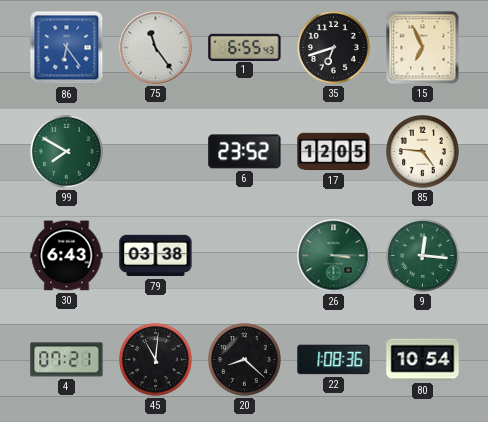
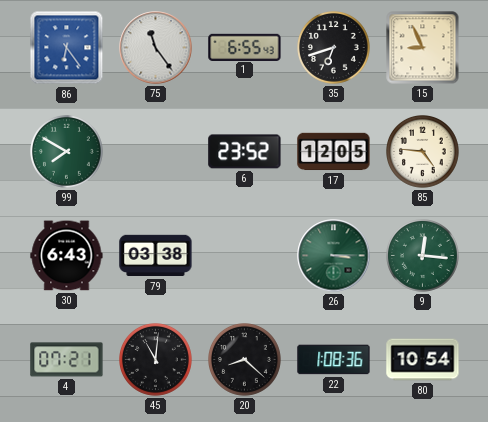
15: 6:56 -> 8:56 (423, 48)
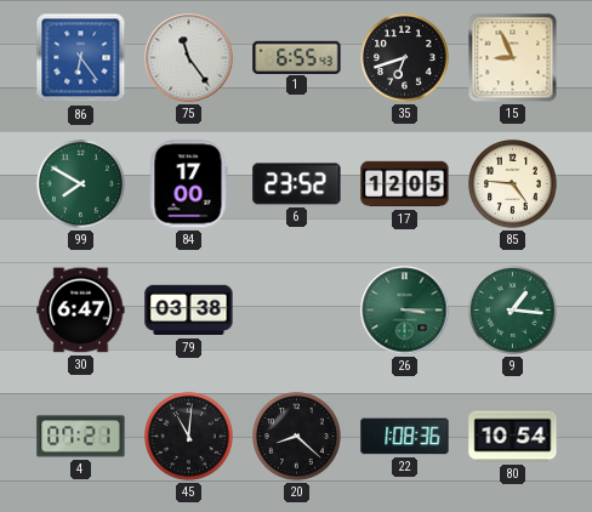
84: none -> 17:00 (188, 184)
30: 6:43 -> 6:47 (81, 311)
9: 12:16 -> 1:16 (513, 311)
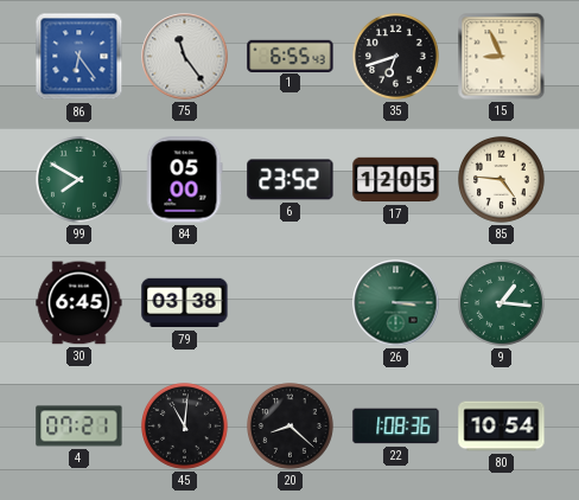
84: 17:00 -> 05:00 (184, 180)
30: 6:47 -> 6:45 (79, 303)
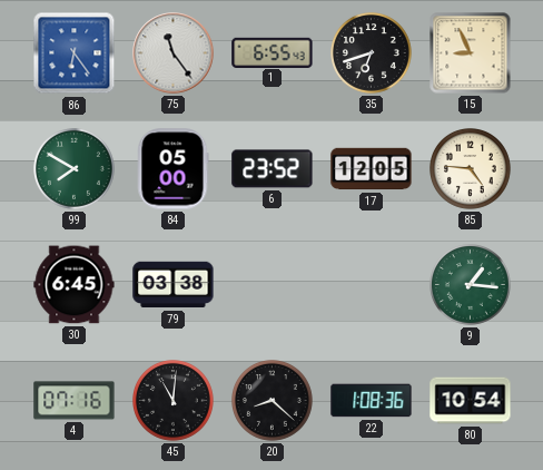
26: 3:15 -> none (396, 303)
4: 07:21 -> 07:16 (75, 401)
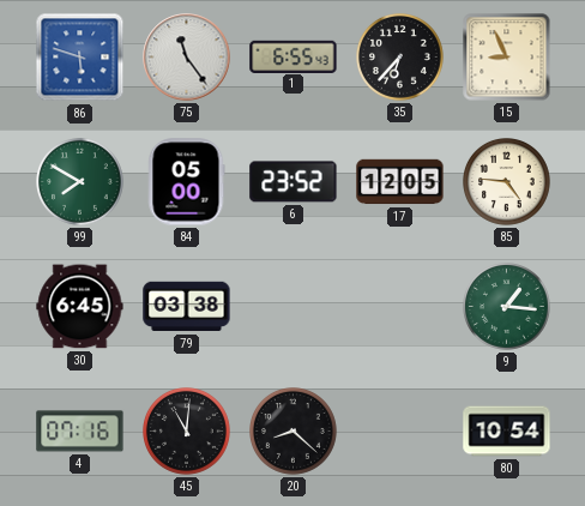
86: 6:24 -> 5:48 (80, 58)
35: 6:42 -> 6:37 (400, 58)
22: 1:08 -> none (372, 401)
